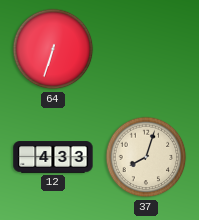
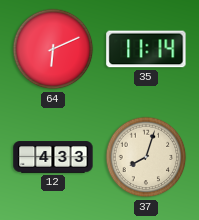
64: 6:33 -> 6:11 (53, 49)
35: none -> 11:14 (146, 49)
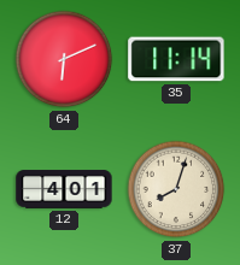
12: 4:33 -> 4:01 (64, 189)
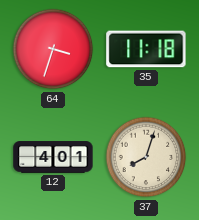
64: 6:11 -> 3:33 (53, 49)
35: 11:14 -> 11:18 (146, 49)
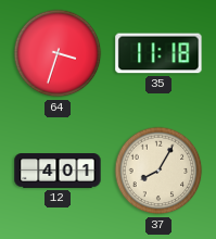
37: 8:03 -> 8:05 (158, 171)
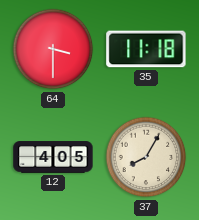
64: 3:33 -> 3:30 (53, 49)
12: 4:01 -> 4:05 (53, 157)
